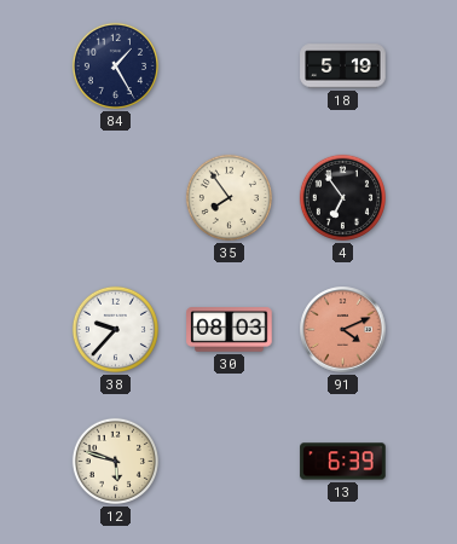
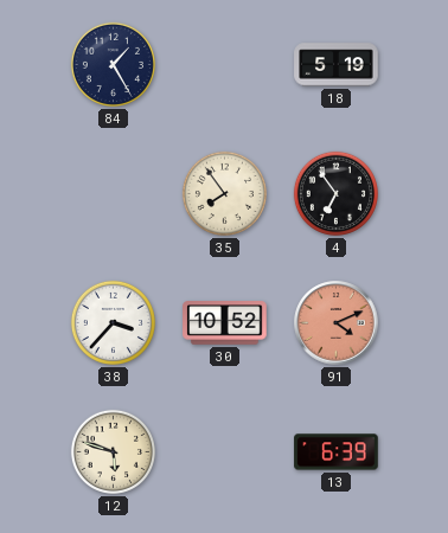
38: 9:37 -> 3:37 (113, 322)
30: 08:03 -> 10:52 (225, 323)
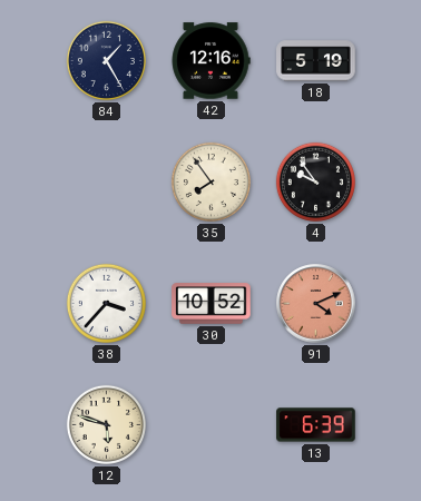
42: none -> 12:16 (210, 61)
4: 6:54 -> 9:54 (315, 181)
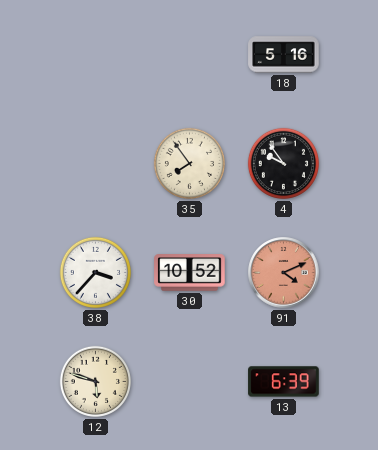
84: 1:25 -> none (106, 60)
42: 12:16 -> none (210, 61)
18: 5:19 -> 5:16 (284, 55)
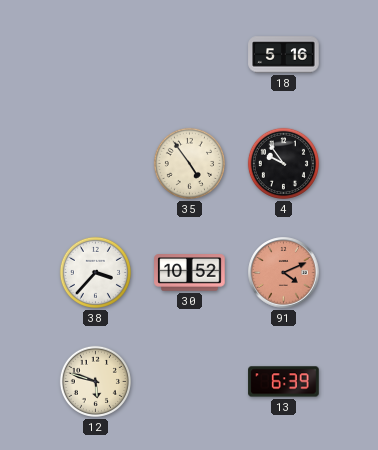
35: 7:54 -> 4:54 (189, 163)
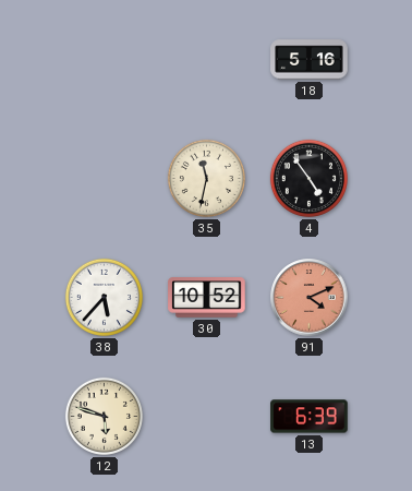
35: 4:54 -> 11:32 (206, 178)
4: 9:54 -> 4:54 (308, 178)
38: 3:37 -> 5:37 (104, 297)
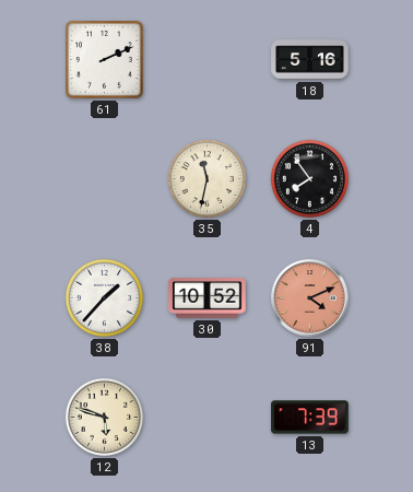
61: none -> 2:11 (105, 60)
4: 4:54 -> 7:54 (309, 178)
38: 5:37 -> 1:37 (104, 297)
13: 6:39 -> 7:39 (310, 418)
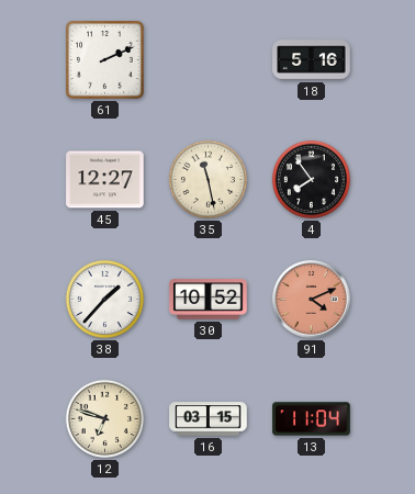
45: none -> 12:27 (105, 180)
35: 11:32 -> 11:28 (207, 179)
12: 5:48 -> 6:48 (104, 418)
16: none -> 03:15 (209, 419)
13: 7:39 -> 11:04 (312, 419)
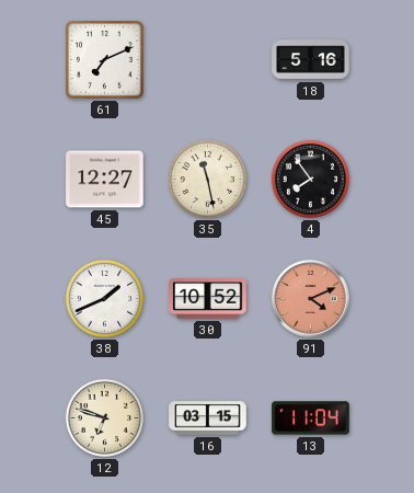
61: 2:11 -> 7:11 (105, 60)
38: 1:37 -> 1:41 (104, 298)
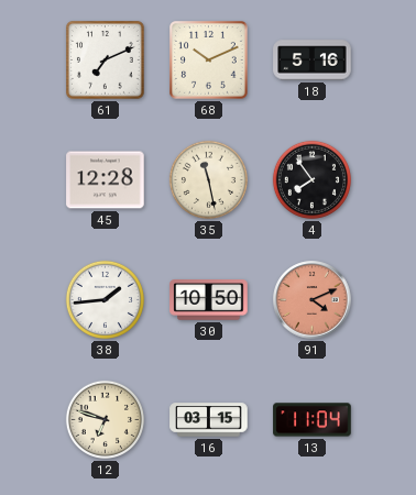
68: none -> 10:11 (209, 61)
45: 12:27 -> 12:28 (106, 180)
38: 1:41 -> 1:44 (105, 299)
30: 10:52 -> 10:50 (209, 300)
